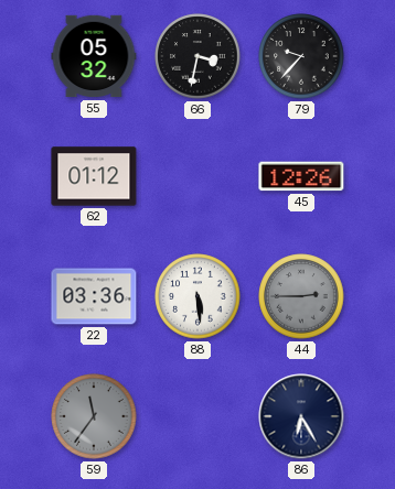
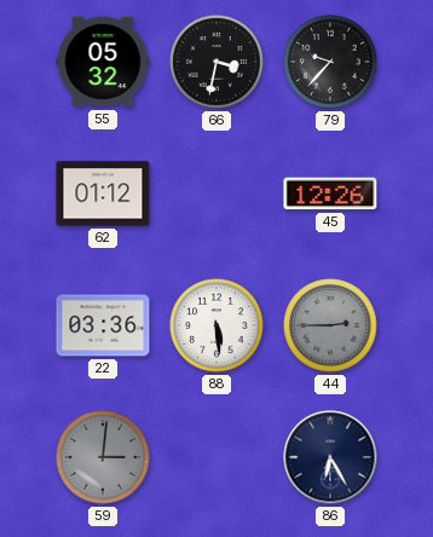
59: 11:36 -> 3:01 (103, 457)
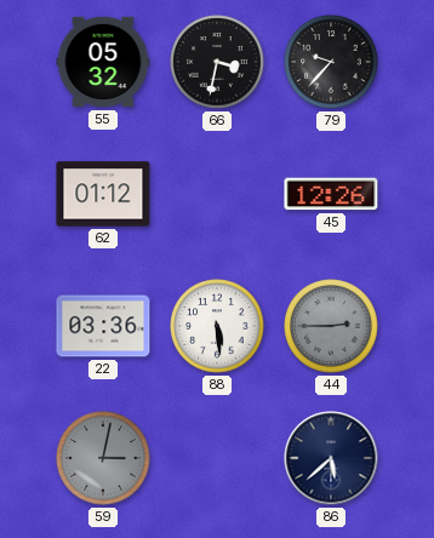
59: 3:01 -> 3:02 (103, 458)
86: 6:25 -> 5:38 (331, 458)
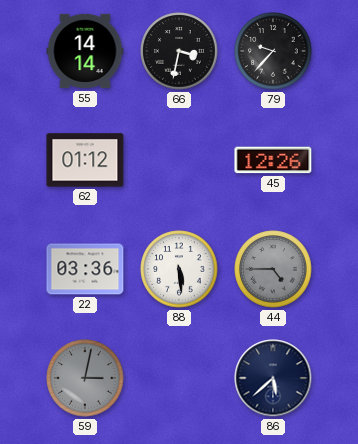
55: 05:32 -> 14:14 (85, 51)
44: 2:45 -> 4:45 (273, 269)
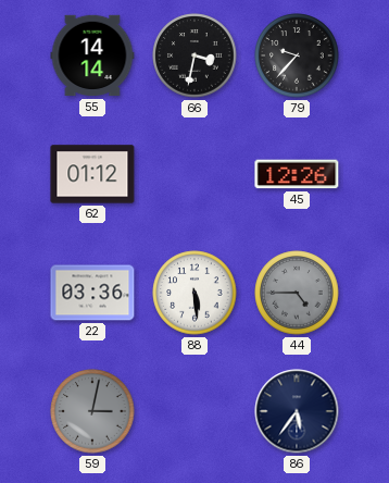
86: 5:38 -> 5:36 (297, 411)
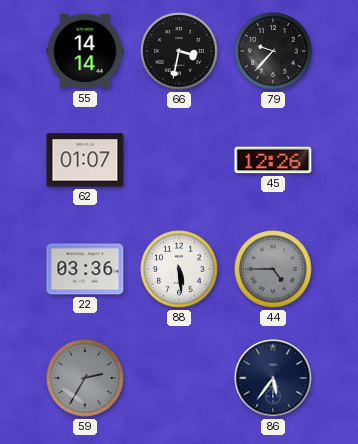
62: 01:12 -> 01:07 (85, 160)
59: 3:02 -> 2:35 (85, 378)
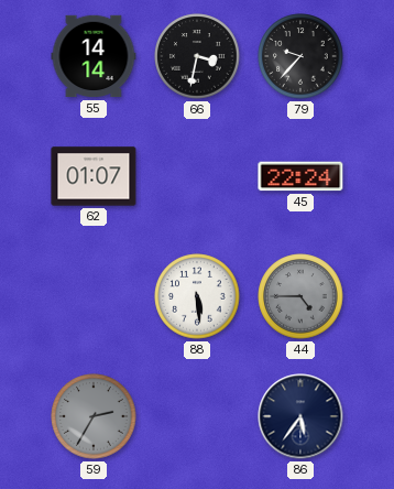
45: 12:26 -> 22:24 (300, 176)
22: 03:36 -> none (85, 269)
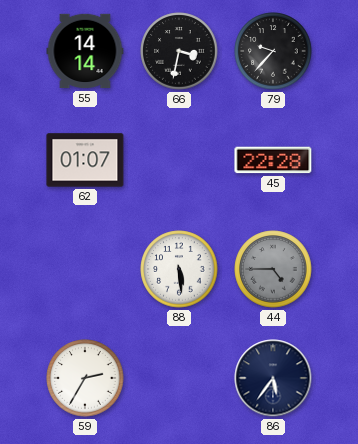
45: 22:24 -> 22:28 (273, 160)
59 dial: grey -> white (85, 378)
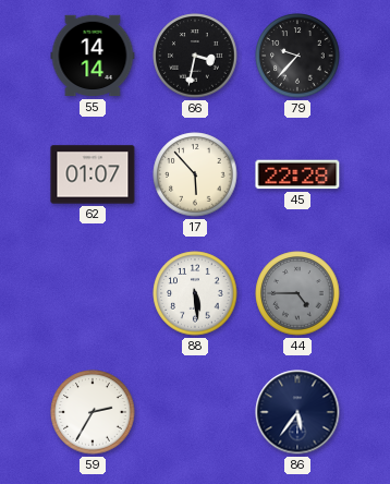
17: none -> 5:53 (195, 174)
